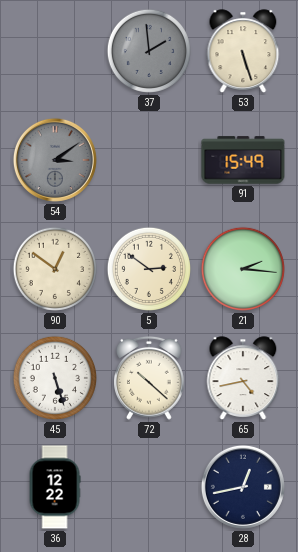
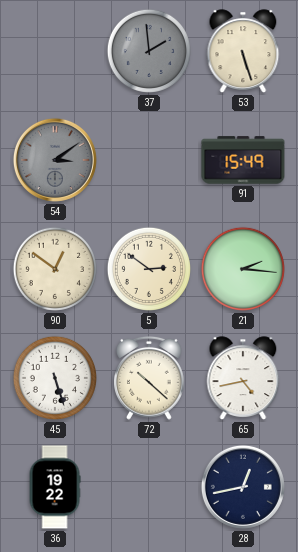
36: 12:22 -> 19:22 (55, 487)
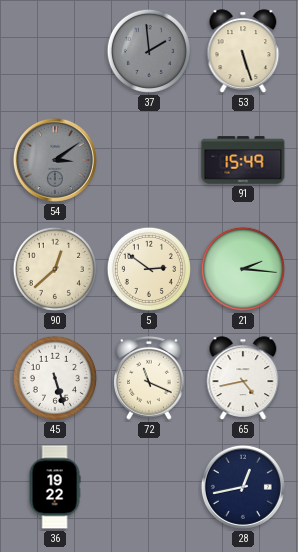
90: 12:51 -> 12:38 (55, 269)
72: 10:22 -> 11:19 (150, 378)
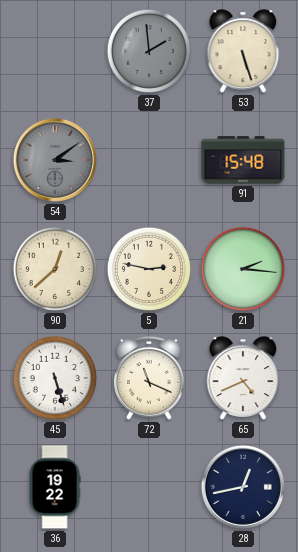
91: 15:49 -> 15:48 (243, 160)
5: 2:51 -> 2:47 (149, 269)
65: 4:43 -> 4:41 (243, 378)
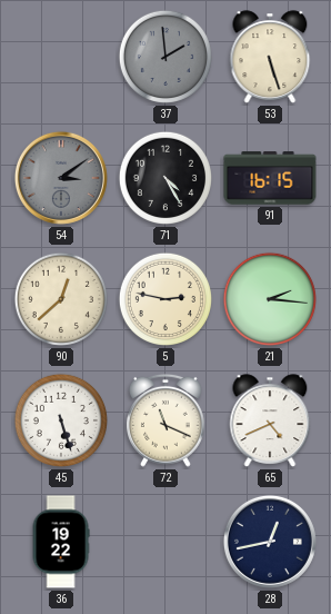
71: none -> 4:25 (165, 178)
91: 15:48 -> 16:15 (270, 178)
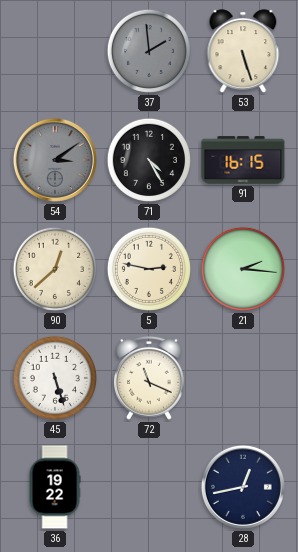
65: 4:41 -> none (270, 420)
